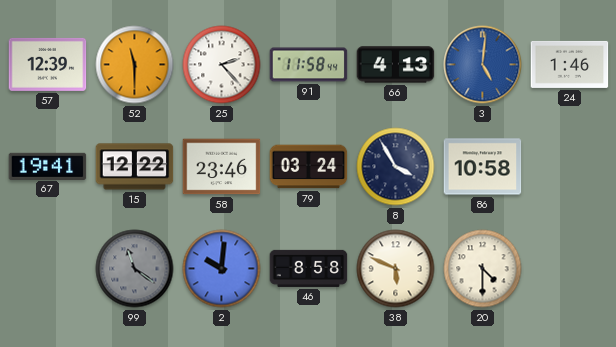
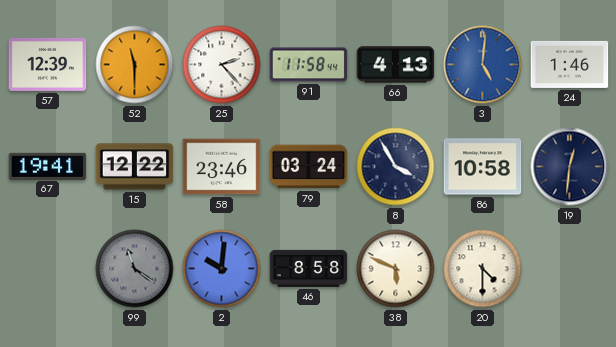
19: none -> 12:31 (570, 167)
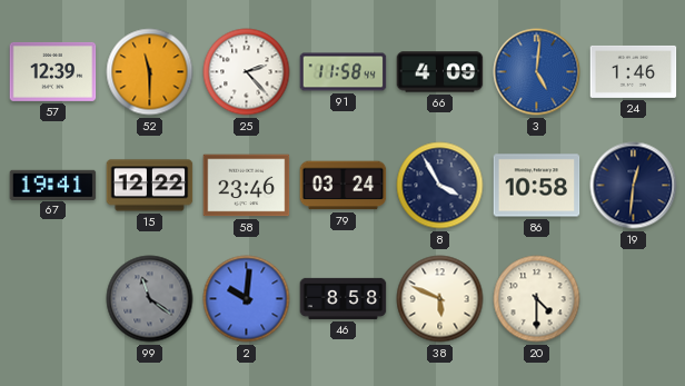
66: 4:13 -> 4:09 (440, 72)
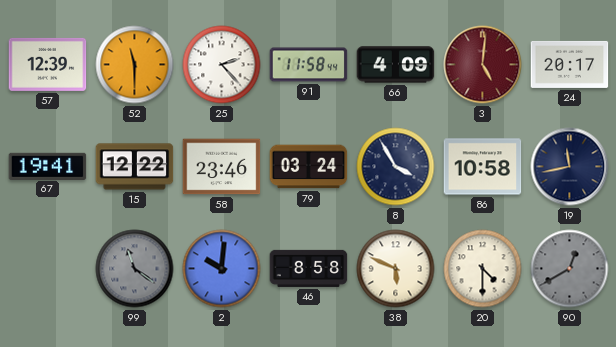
3 dial: blue -> burgundy (483, 65)
24: 1:46 -> 20:17 (570, 64)
19: 12:31 -> 11:43 (570, 167)
90: none -> 12:40 (570, 269)
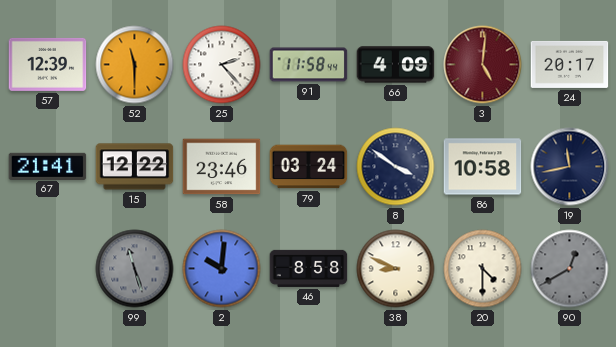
67: 19:41 -> 21:41 (48, 166)
8: 3:55 -> 3:51 (396, 167)
99: 11:21 -> 11:27 (135, 269)
38: 5:49 -> 8:49 (396, 269)
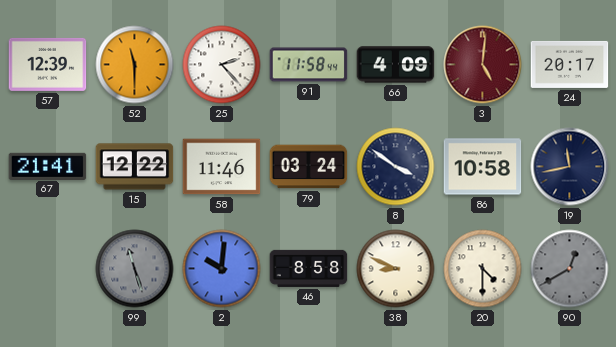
58: 23:46 -> 11:46 (222, 167)
